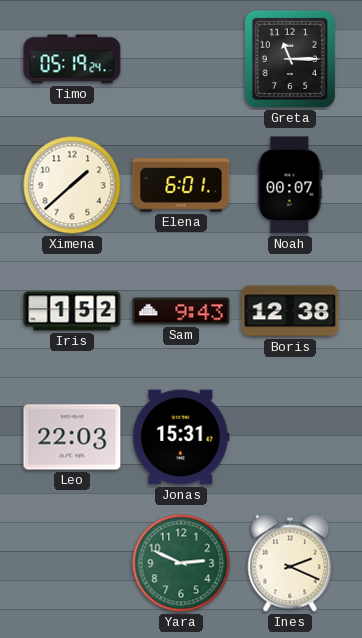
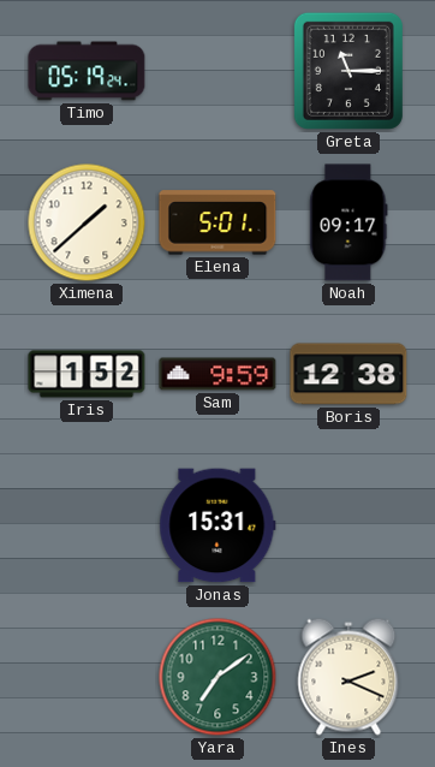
Elena: 6:01 -> 5:01 (218, 222)
Noah: 00:07 -> 09:17 (348, 222)
Sam: 9:43 -> 9:59 (218, 374)
Leo: 22:03 -> none (72, 437)
Yara: 2:49 -> 7:09 (218, 677)
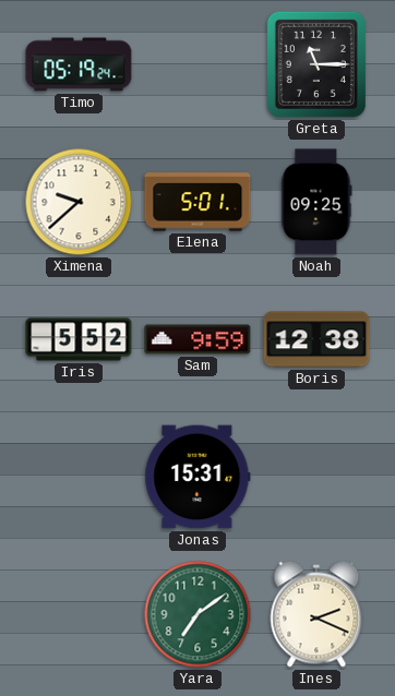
Ximena: 1:38 -> 9:38 (79, 202)
Noah: 09:17 -> 09:25 (316, 202)
Iris: 1:52 -> 5:52 (79, 339)
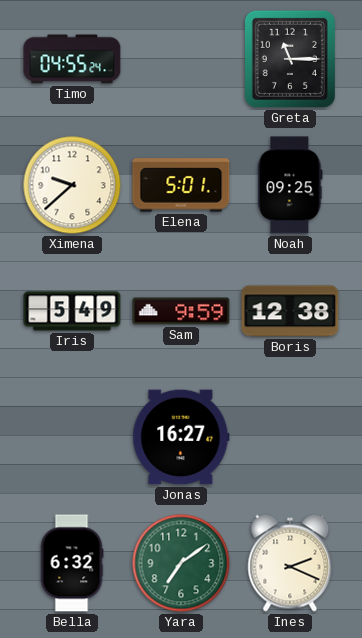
Timo: 05:19 -> 04:55 (72, 59)
Iris: 5:52 -> 5:49 (72, 311)
Jonas: 15:31 -> 16:27 (181, 437)
Bella: none -> 6:32 (72, 563)
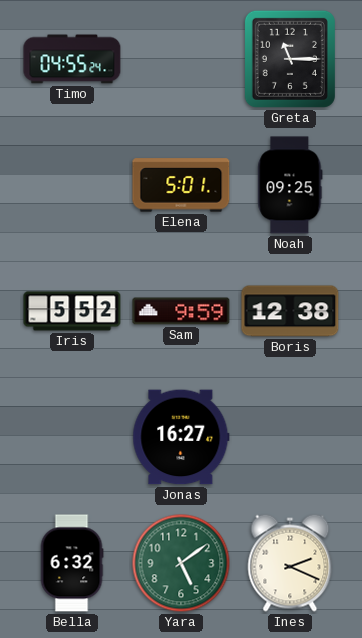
Ximena: 9:38 -> none (72, 185)
Iris: 5:49 -> 5:52 (72, 311)
Yara: 7:09 -> 5:09 (181, 563)
